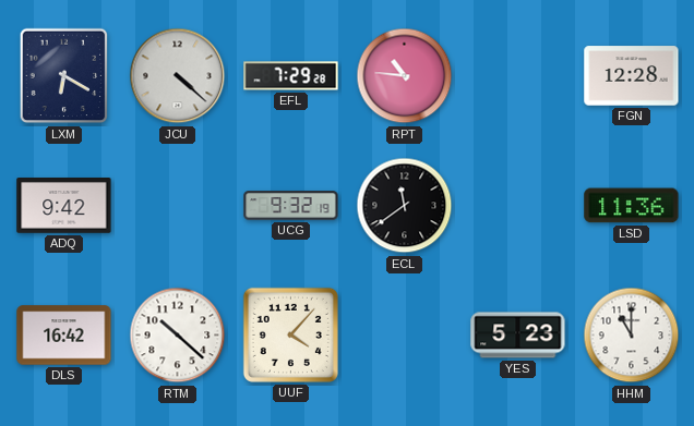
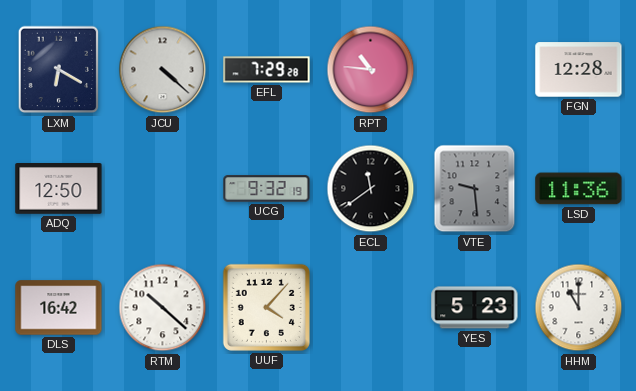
ADQ: 9:42 -> 12:50 (59, 189)
VTE: none -> 9:29 (475, 189)
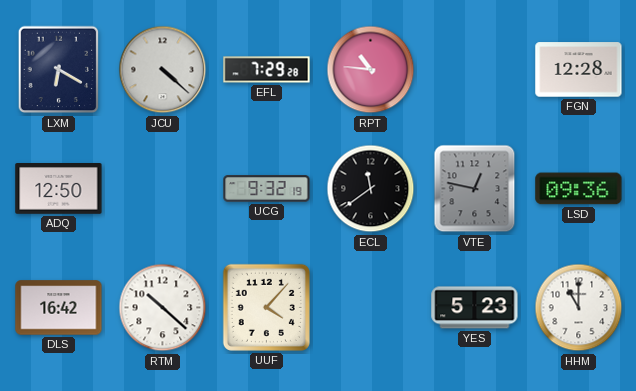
VTE: 9:29 -> 12:47 (475, 189)
LSD: 11:36 -> 09:36 (579, 189)
